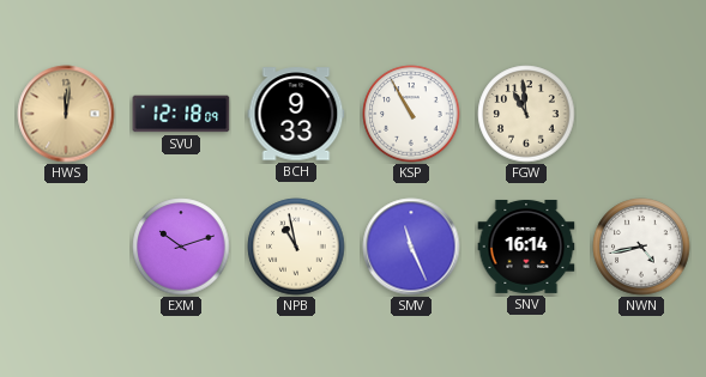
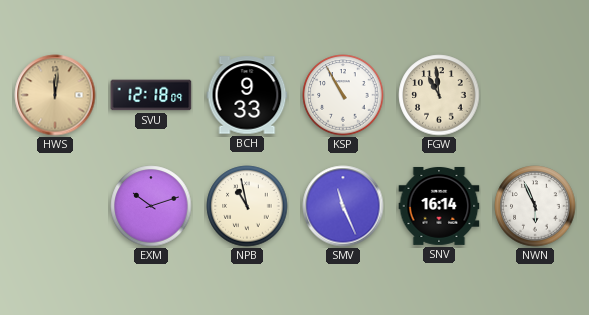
NWN: 4:43 -> 5:56 (535, 206)
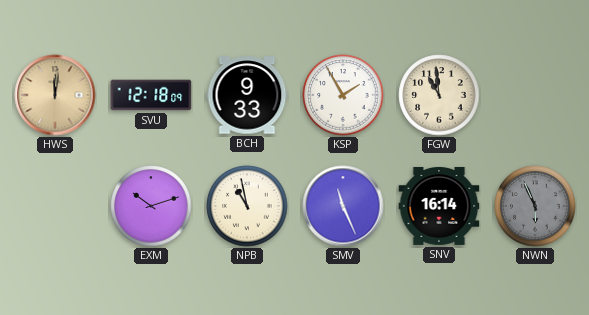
KSP: 10:55 -> 1:55 (343, 95)
NWN dial: white -> grey (535, 206)
